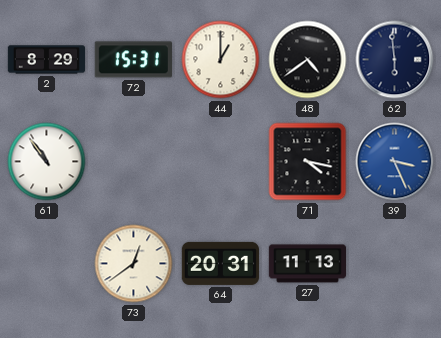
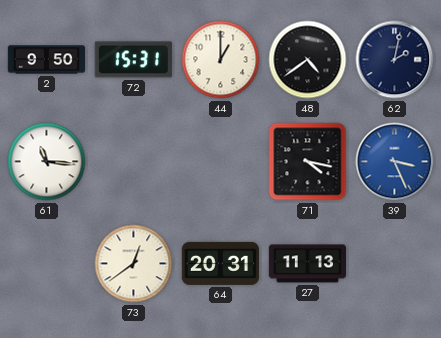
2: 8:29 -> 9:50 (47, 60)
62: 5:59 -> 2:02 (395, 60)
61: 10:54 -> 11:16 (47, 162)
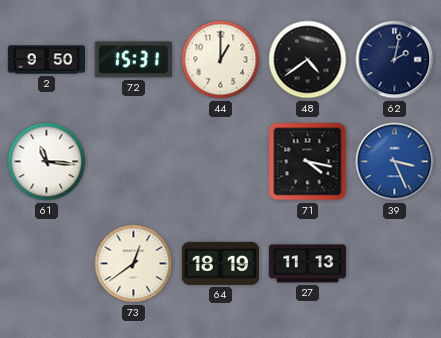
64: 20:31 -> 18:19 (220, 263)
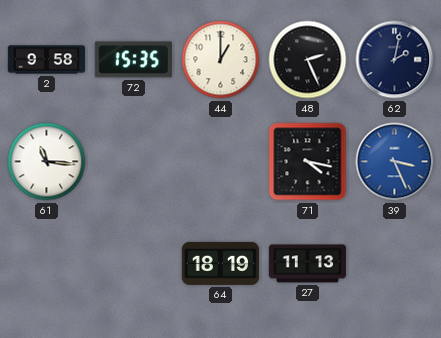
2: 9:50 -> 9:58 (47, 60)
72: 15:31 -> 15:35 (133, 60)
48: 4:39 -> 2:26 (308, 60)
73: 12:39 -> none (134, 264)
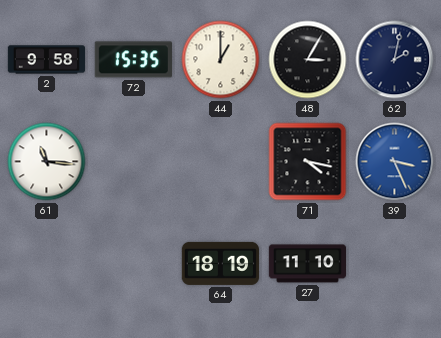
48: 2:26 -> 3:05 (308, 60)
27: 11:13 -> 11:10 (307, 264)
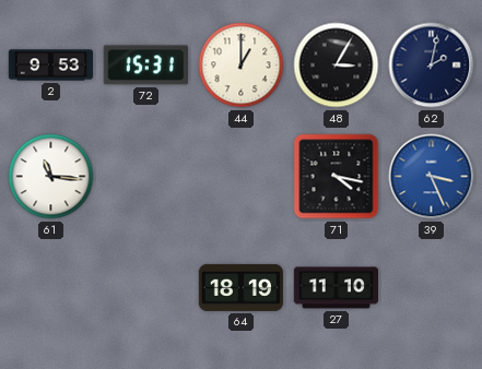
2: 9:58 -> 9:53 (51, 66)
72: 15:35 -> 15:31 (145, 66)
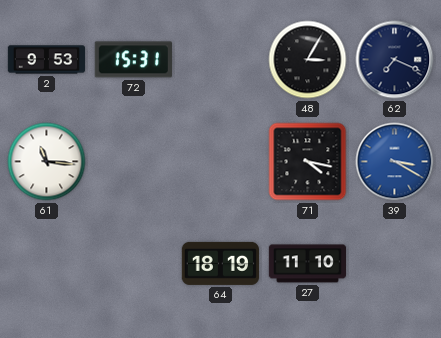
44: 1:00 -> none (242, 66)
62: 2:02 -> 7:19 (395, 60)
39: 3:26 -> 3:20 (395, 162)
